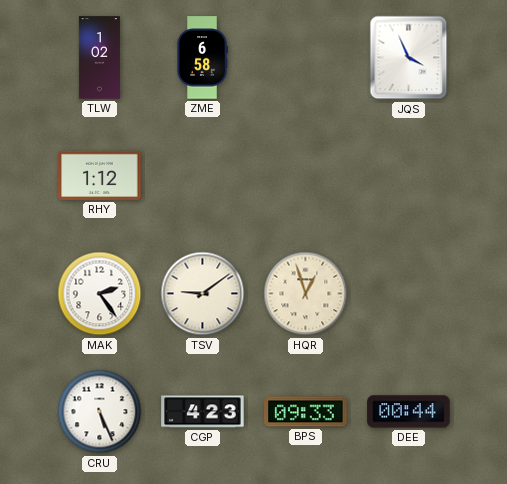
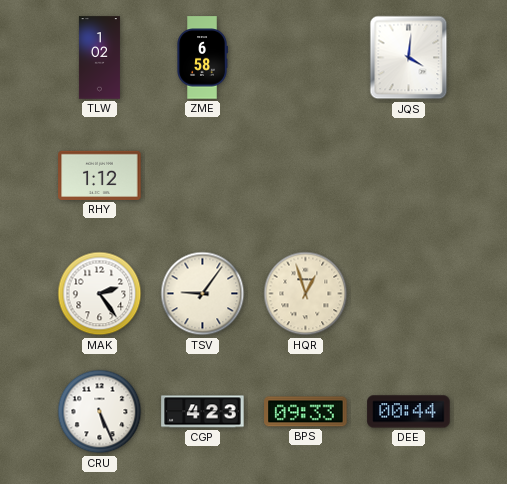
JQS: 3:56 -> 4:01 (409, 58)
TSV: 9:09 -> 9:06 (203, 294)
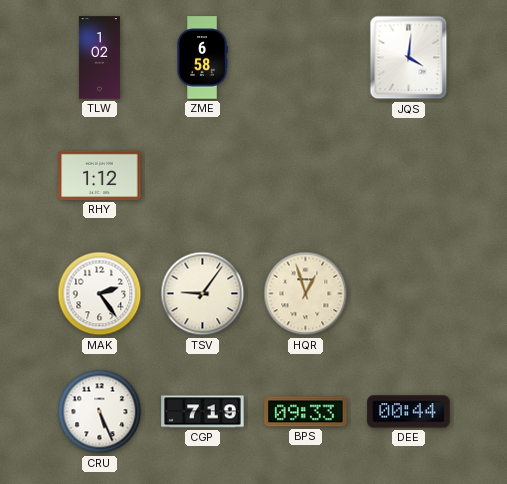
CGP: 4:23 -> 7:19 (203, 412)
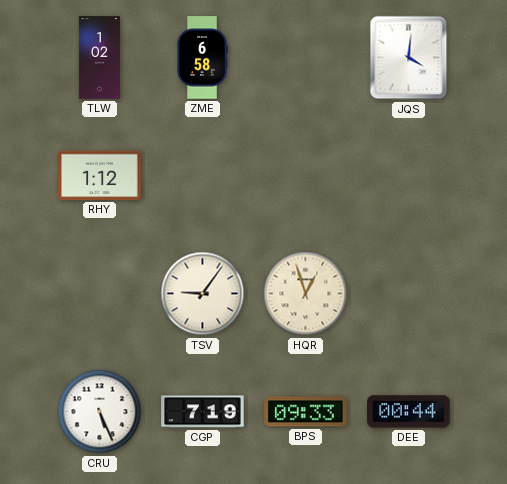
MAK: 2:24 -> none (100, 294)
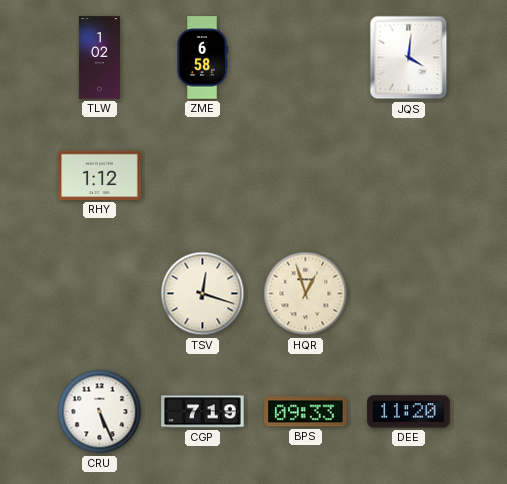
TSV: 9:06 -> 12:18 (203, 294)
DEE: 00:44 -> 11:20 (409, 412)
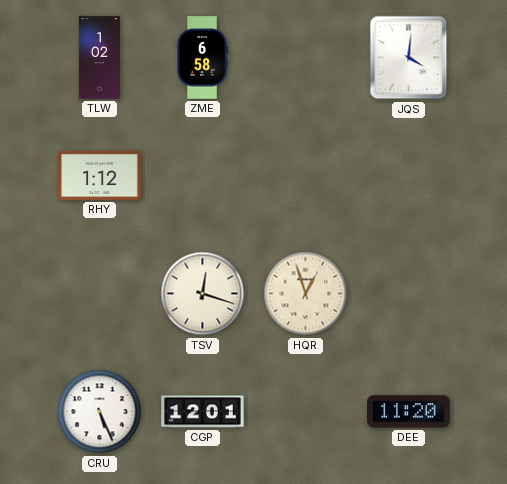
CGP: 7:19 -> 12:01 (203, 412)
BPS: 09:33 -> none (306, 412)
